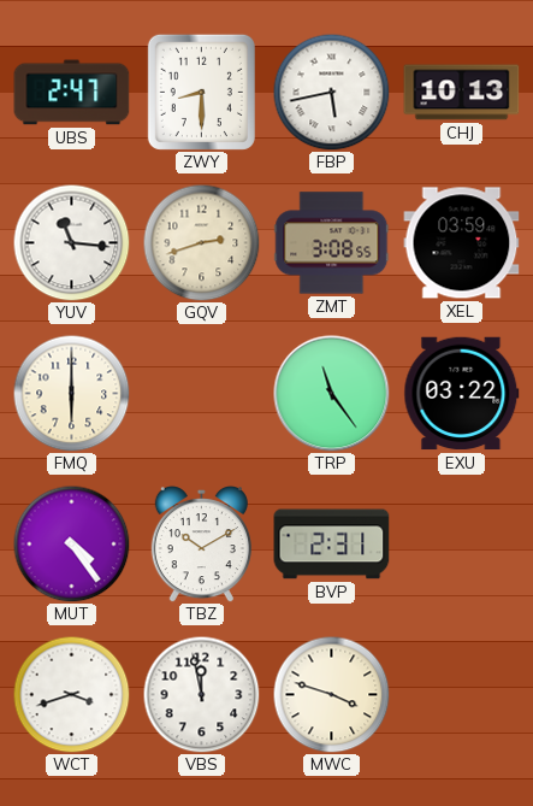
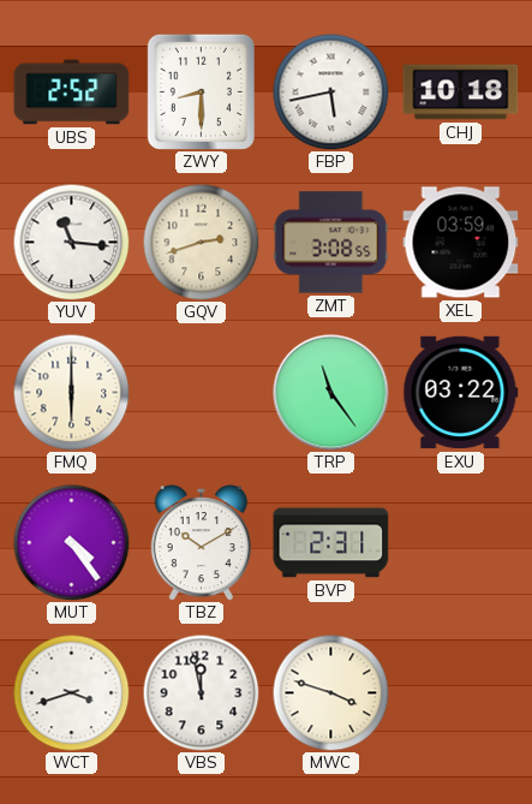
UBS: 2:47 -> 2:52 (72, 93)
CHJ: 10:13 -> 10:18 (461, 93)
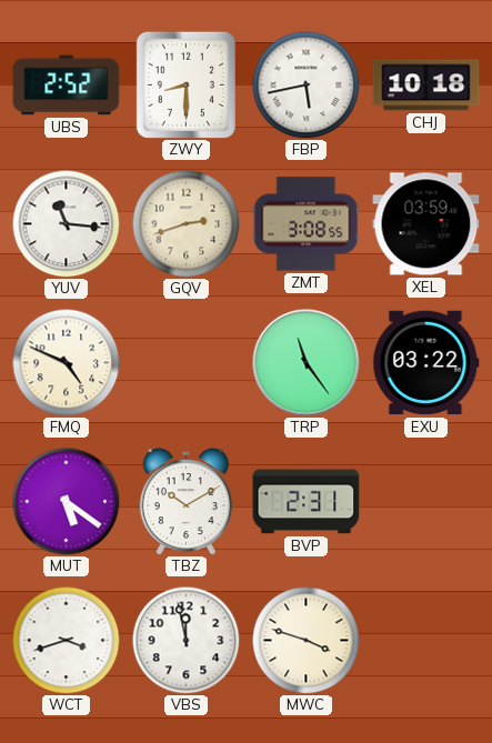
FMQ: 6:00 -> 4:49 (66, 362)
MUT: 4:24 -> 5:21 (66, 501)
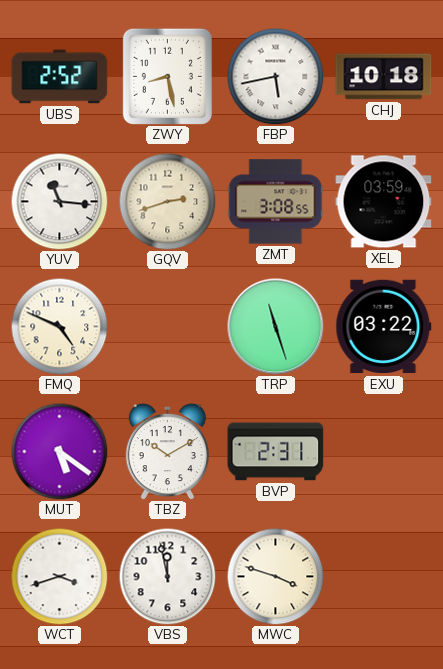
ZWY: 8:30 -> 8:28 (167, 76)
TRP: 11:24 -> 11:27 (276, 327)
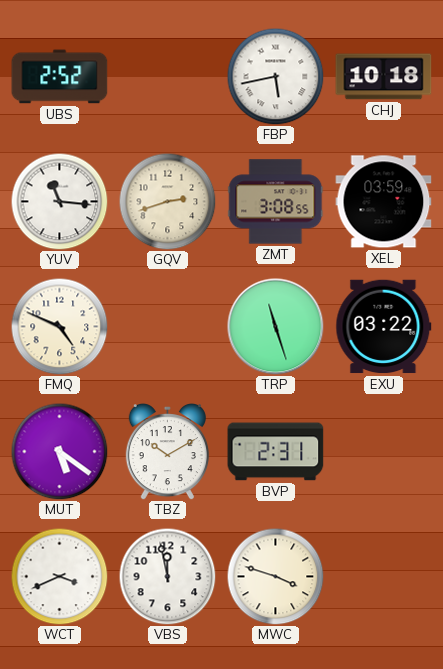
ZWY: 8:28 -> none (167, 76)
WCT: 3:42 -> 3:41 (59, 576)
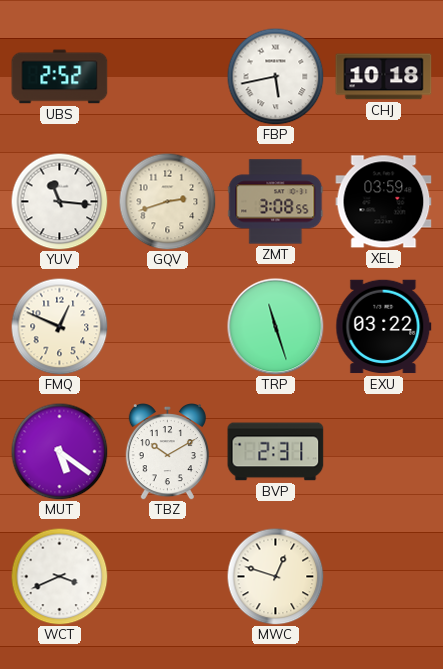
FMQ: 4:49 -> 12:49 (59, 326)
VBS: 11:58 -> none (167, 576)
MWC: 3:48 -> 12:48 (275, 576)
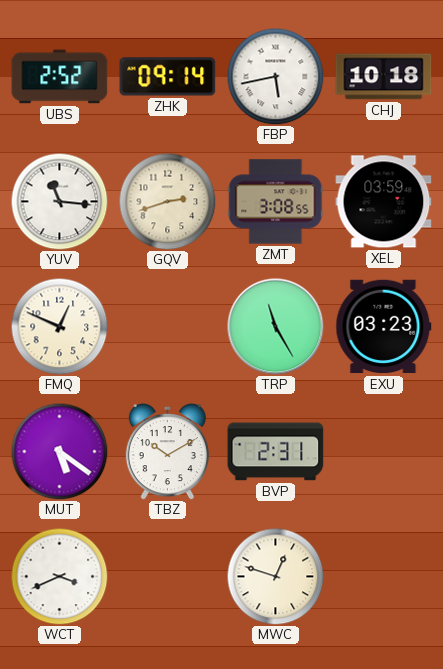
ZHK: none -> 09:14 (168, 77)
TRP: 11:27 -> 11:25 (276, 327)
EXU: 03:22 -> 03:23 (384, 327)
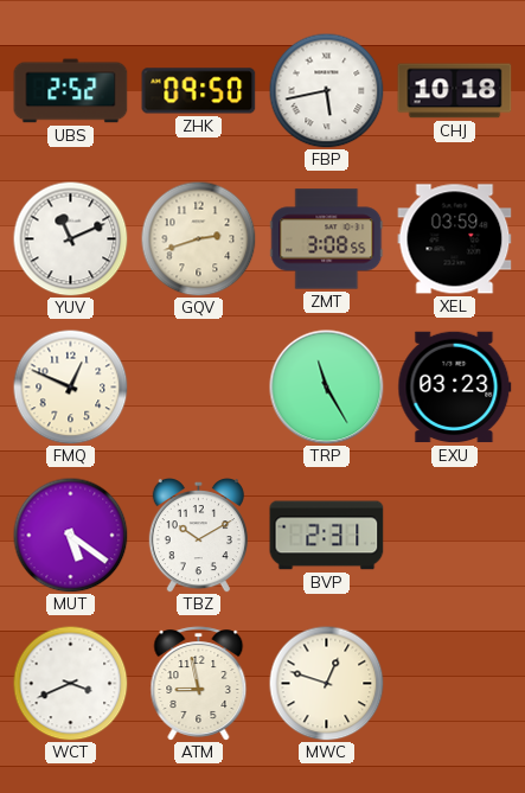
ZHK: 09:14 -> 09:50 (199, 91)
YUV: 11:16 -> 11:11 (70, 238)
ATM: none -> 8:58 (199, 684)
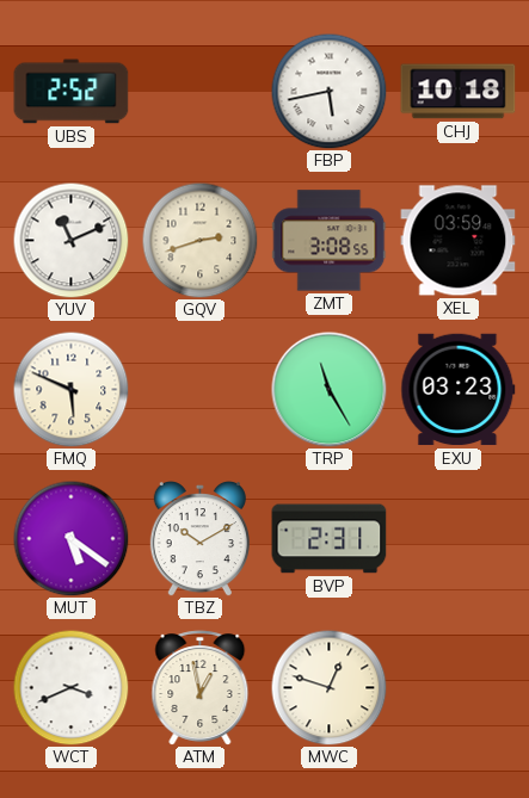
ZHK: 09:50 -> none (199, 91)
FMQ: 12:49 -> 5:49 (70, 389)
ATM: 8:58 -> 12:58 (201, 688)
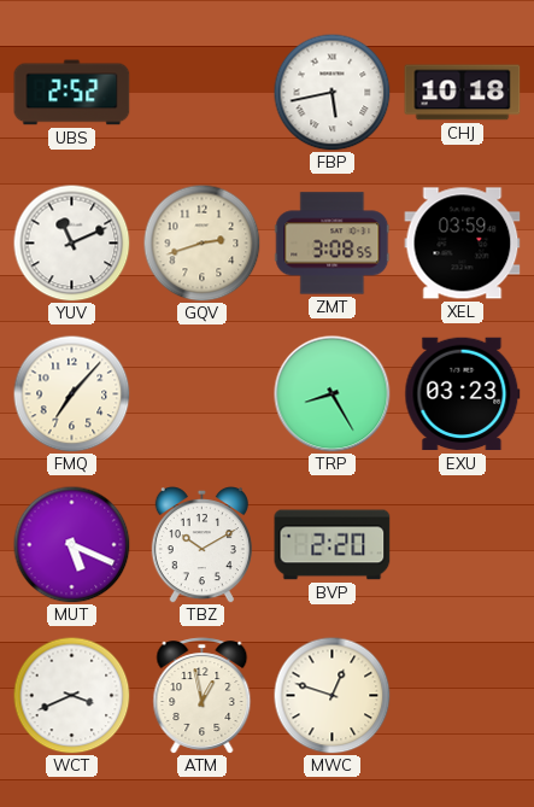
FMQ: 5:49 -> 7:07 (71, 393)
TRP: 11:25 -> 8:25 (333, 394)
MUT: 5:21 -> 5:19 (71, 544)
BVP: 2:31 -> 2:20 (333, 545)
